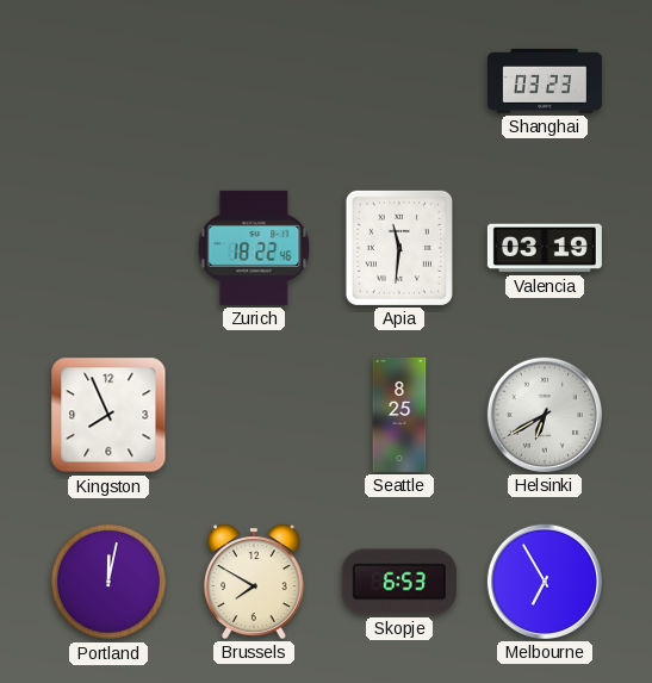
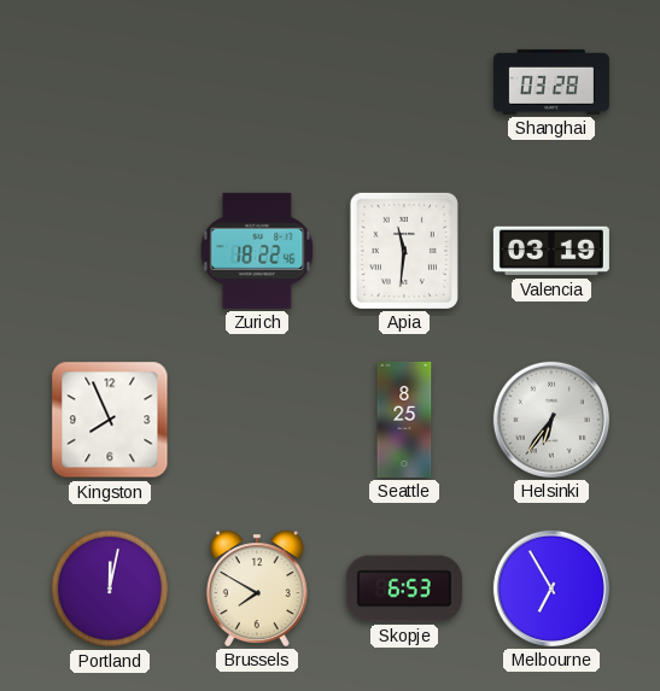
Shanghai: 03:23 -> 03:28 (551, 82)
Helsinki: 6:40 -> 6:36 (551, 420)
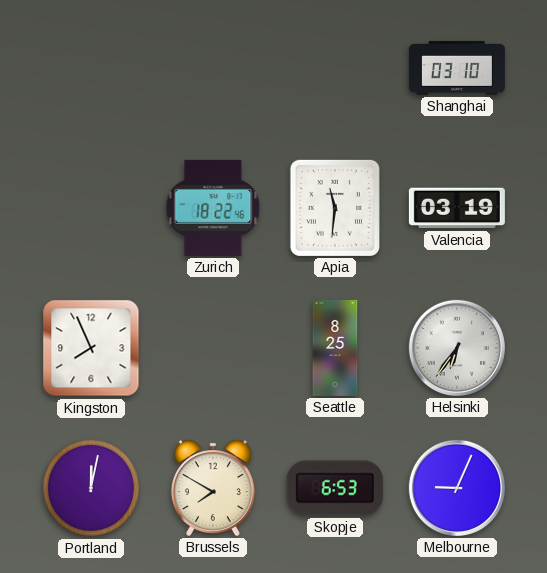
Shanghai: 03:28 -> 03:10 (457, 68)
Melbourne: 6:55 -> 9:04 (457, 488)
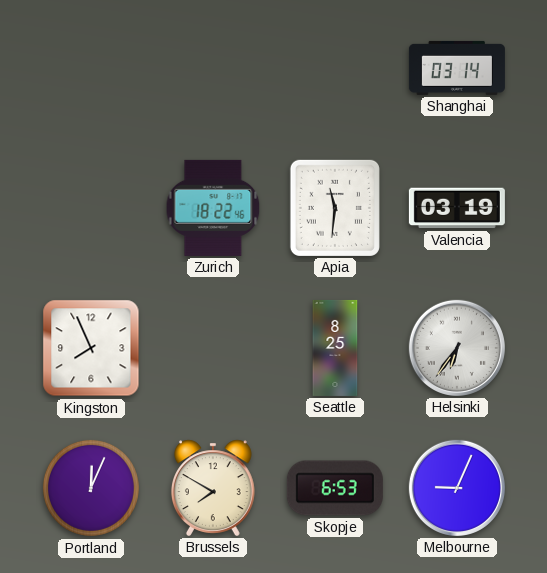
Shanghai: 03:10 -> 03:14 (457, 68)
Portland: 12:02 -> 12:04 (91, 488)
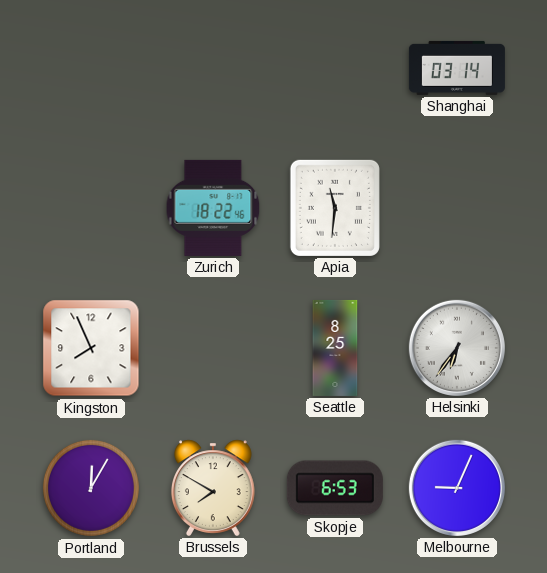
Valencia: 03:19 -> none (457, 208)
Portland: 12:04 -> 12:05 (91, 488)
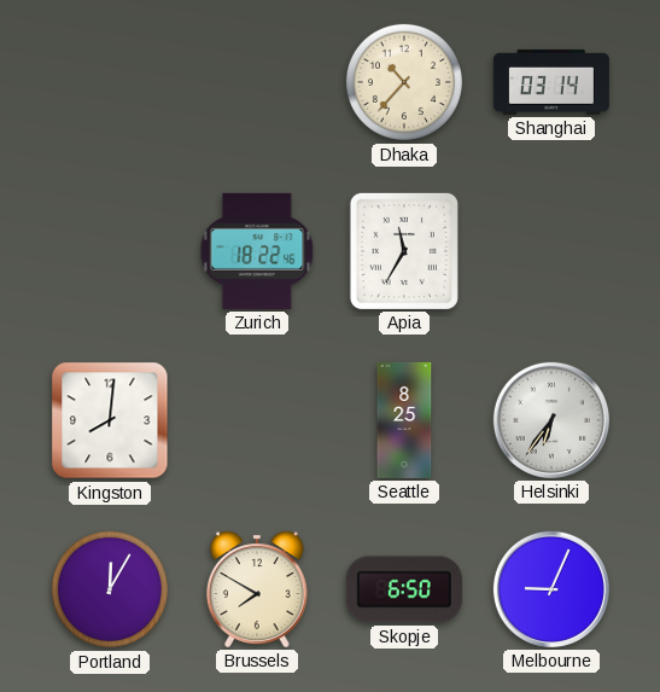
Dhaka: none -> 10:37 (404, 82)
Apia: 11:31 -> 11:35 (404, 251)
Kingston: 7:56 -> 8:01 (110, 420)
Skopje: 6:53 -> 6:50 (404, 589)
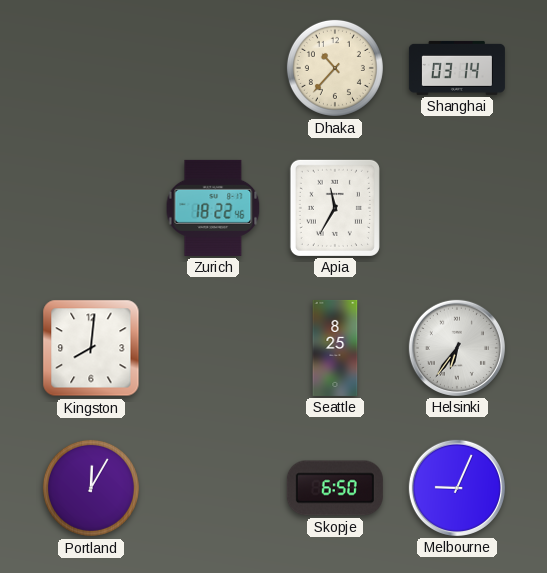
Brussels: 7:50 -> none (257, 589)
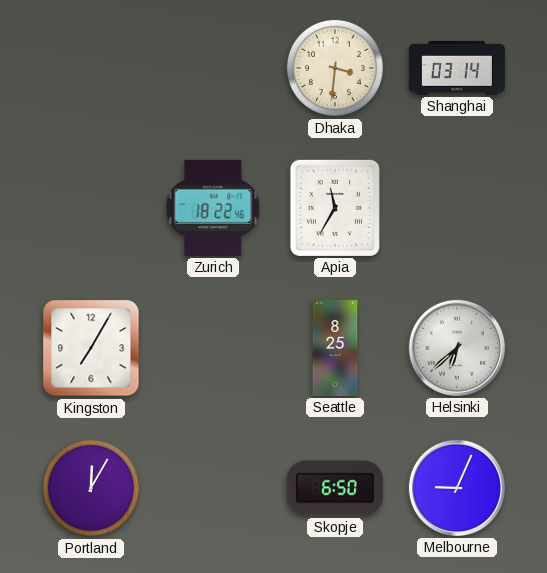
Dhaka: 10:37 -> 3:31 (335, 68)
Kingston: 8:01 -> 7:05 (91, 348)
Helsinki: 6:36 -> 6:38 (457, 348)
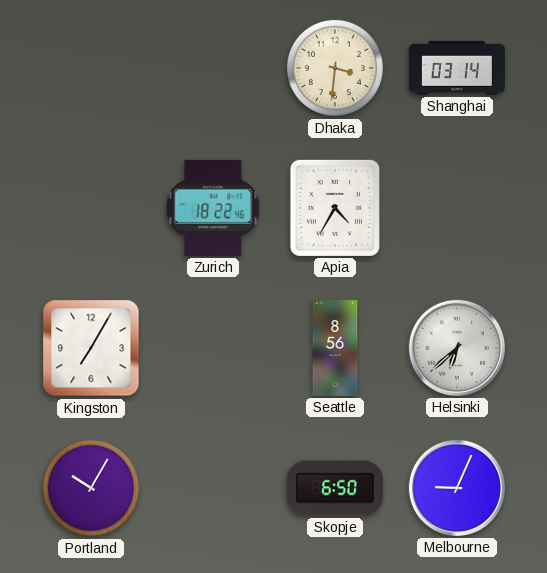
Apia: 11:35 -> 4:35 (335, 208)
Seattle: 8:25 -> 8:56 (335, 348)
Portland: 12:05 -> 10:05 (91, 488)
